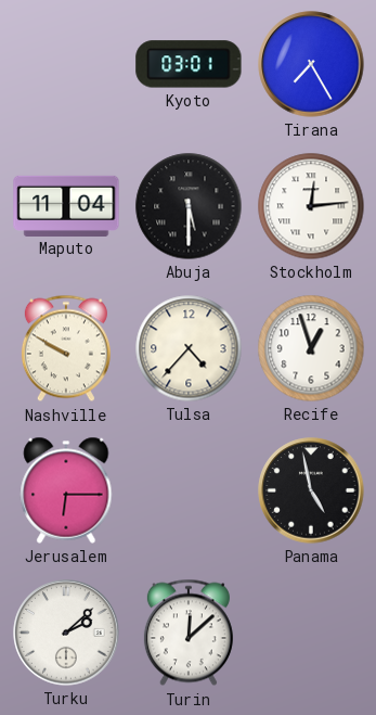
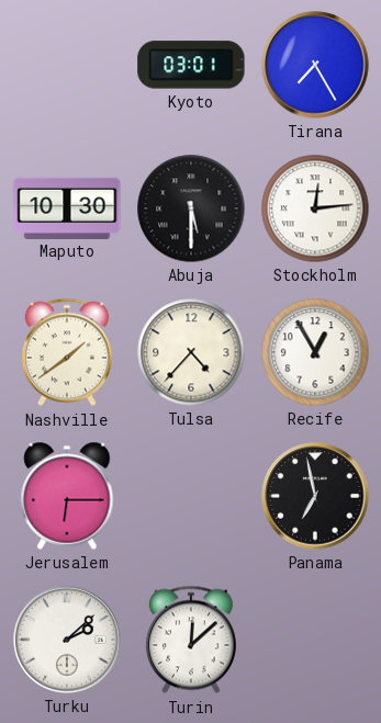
Maputo: 11:04 -> 10:30 (67, 207)
Nashville: 9:50 -> 1:39 (67, 352)
Recife: 12:57 -> 12:55 (315, 352)
Panama: 4:58 -> 6:58 (315, 496)
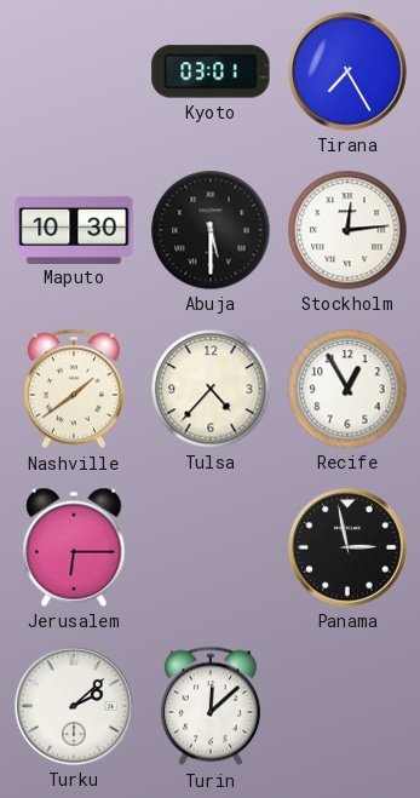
Panama: 6:58 -> 2:58 (347, 547)
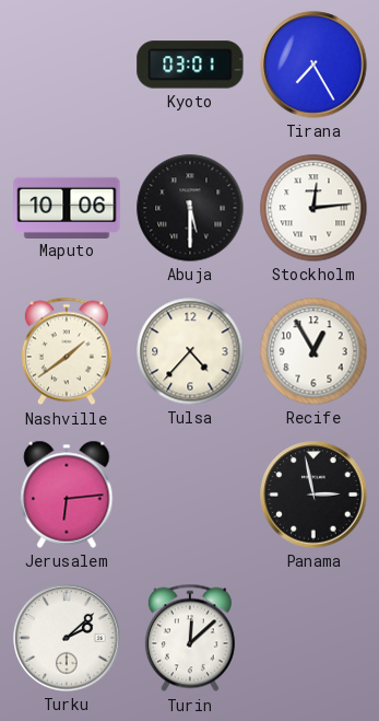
Maputo: 10:30 -> 10:06 (67, 207)
Jerusalem: 6:15 -> 6:14 (67, 495)
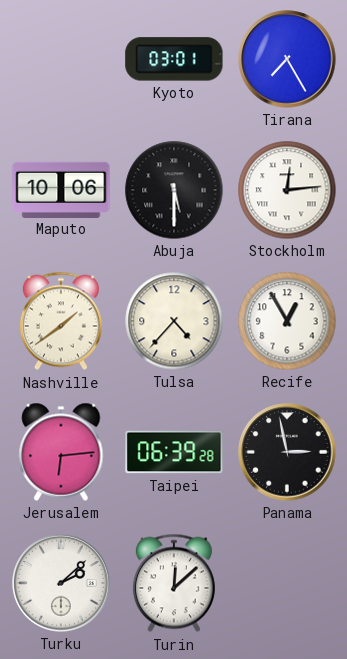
Taipei: none -> 06:39 (174, 452)
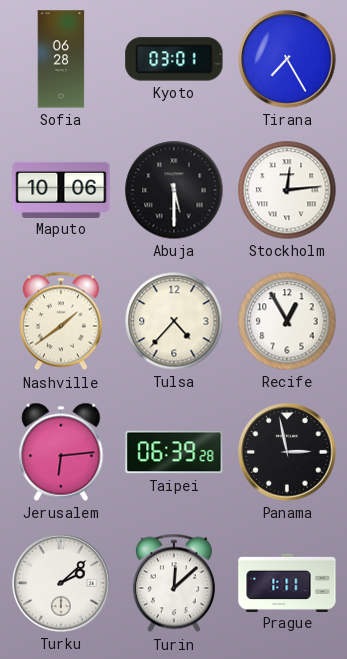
Sofia: none -> 06:28 (61, 59)
Prague: none -> 1:11 (287, 582)
